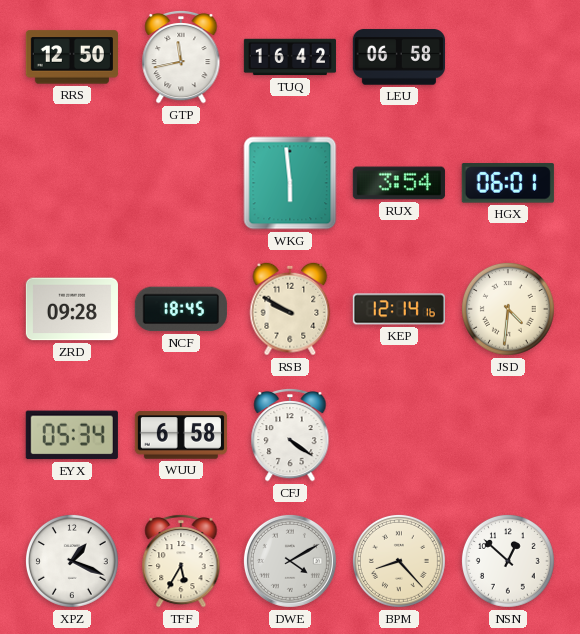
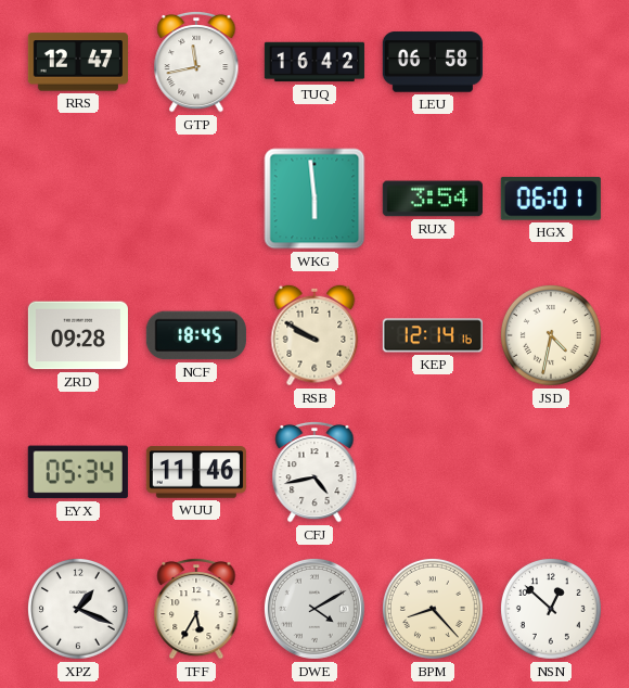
RRS: 12:50 -> 12:47 (78, 62)
JSD: 4:31 -> 4:32 (551, 335)
WUU: 6:58 -> 11:46 (196, 472)
CFJ: 4:21 -> 4:43 (314, 472)
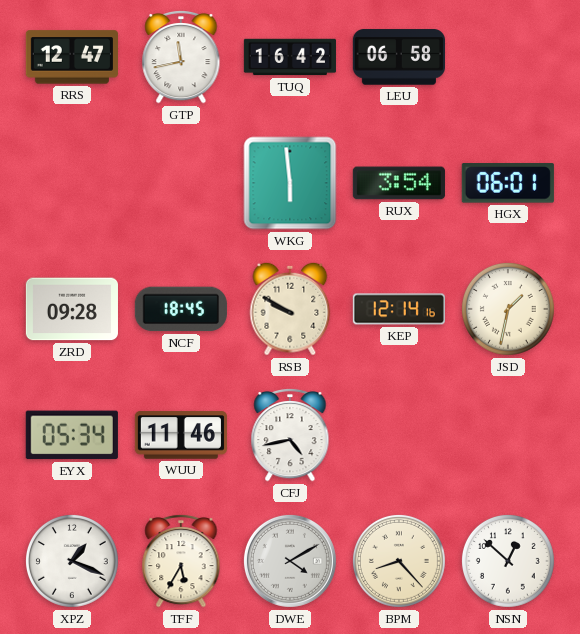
JSD: 4:32 -> 1:32 (508, 309)
